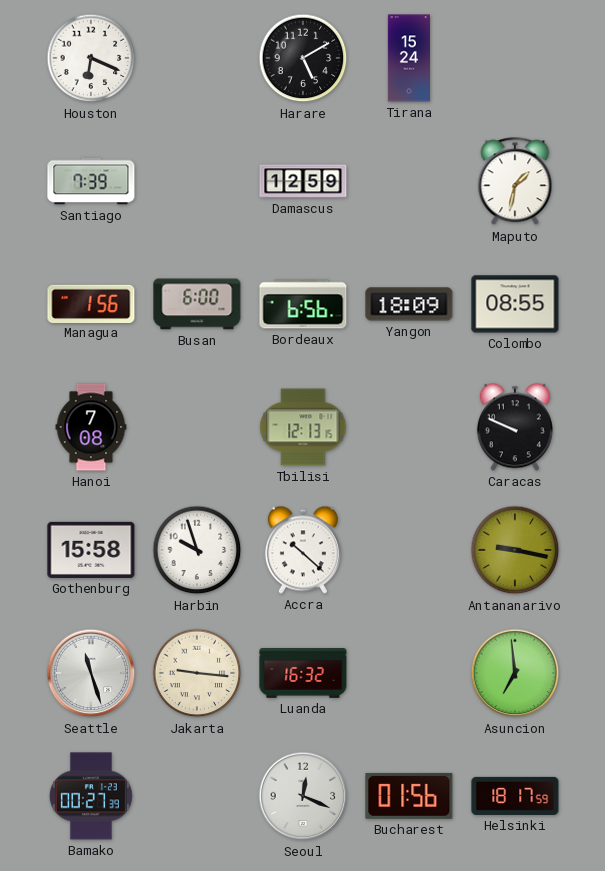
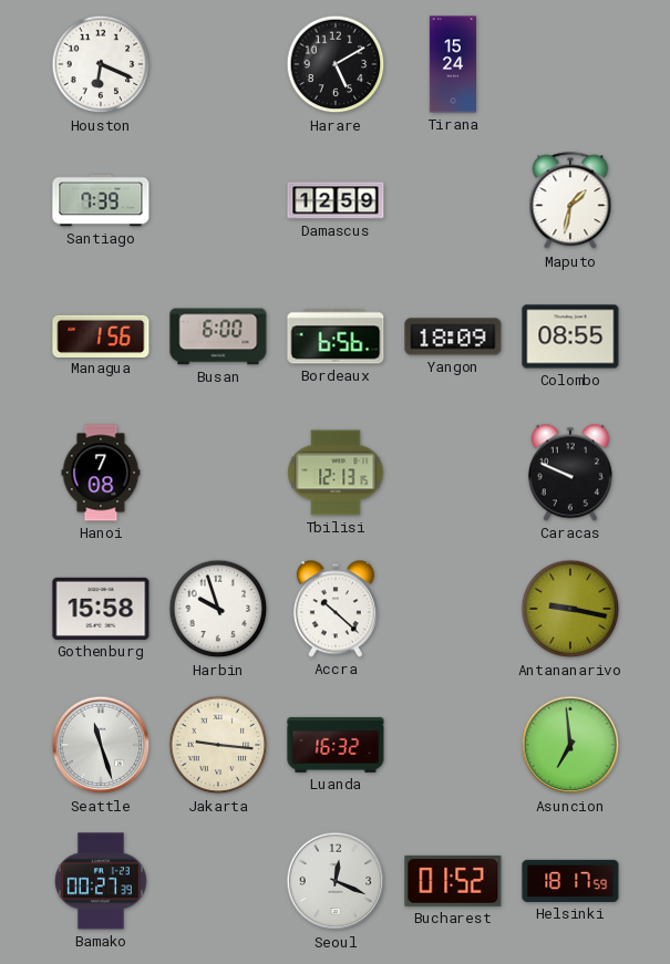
Bucharest: 01:56 -> 01:52 (453, 881)
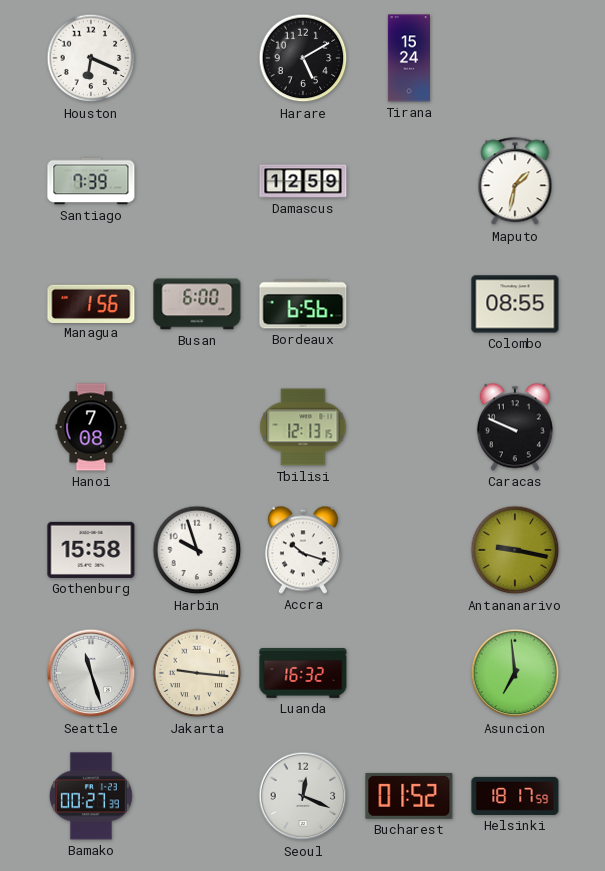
Yangon: 18:09 -> none (453, 336)
Accra: 10:22 -> 10:18 (303, 550)
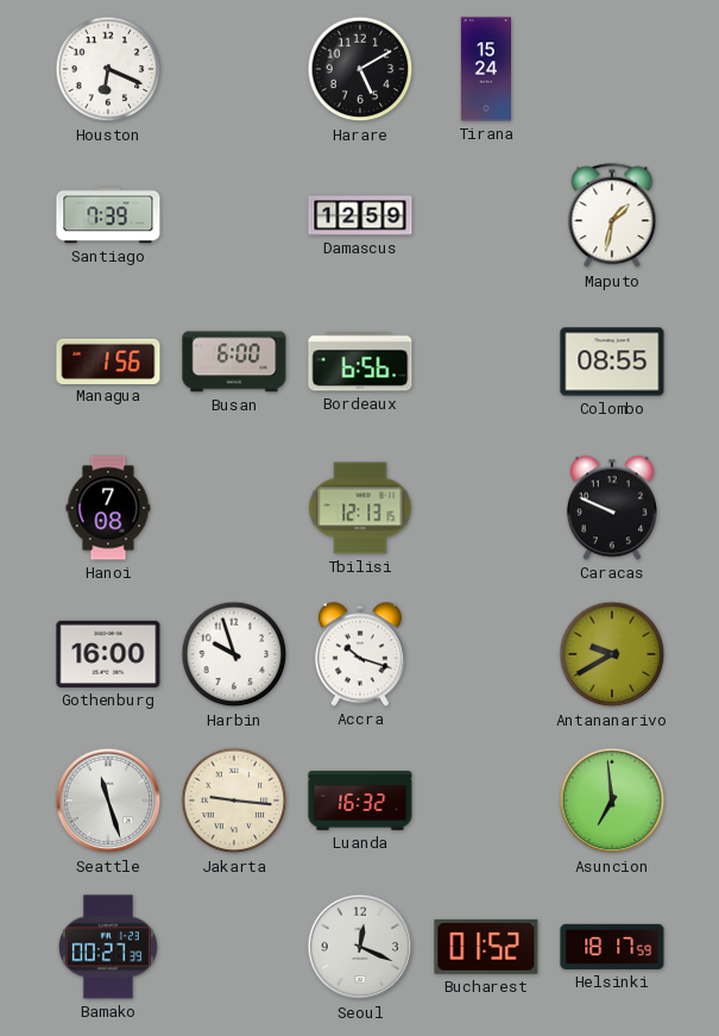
Gothenburg: 15:58 -> 16:00 (108, 654)
Antananarivo: 9:17 -> 9:40 (612, 654)
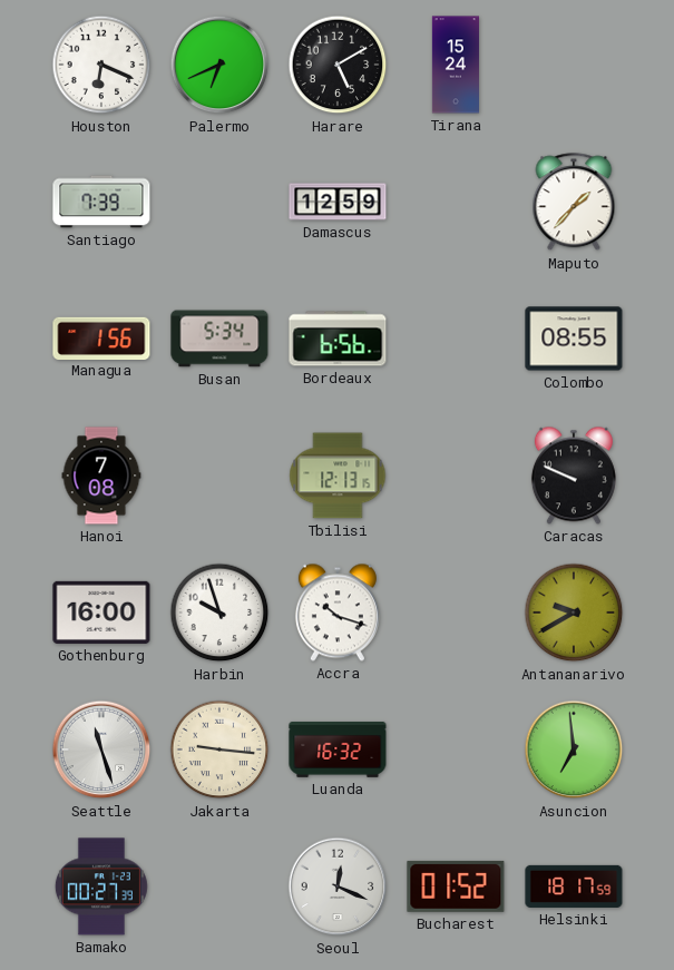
Palermo: none -> 6:41 (219, 65)
Maputo: 1:32 -> 1:37 (574, 203)
Busan: 6:00 -> 5:34 (219, 339)
